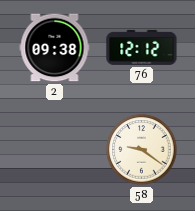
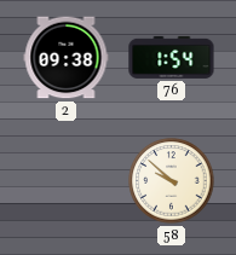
76: 12:12 -> 1:54 (172, 57)
58: 9:21 -> 9:52 (172, 181)
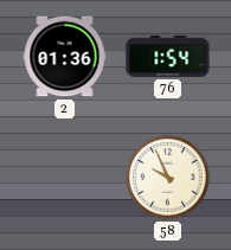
2: 09:38 -> 01:36 (65, 57)
58: 9:52 -> 9:56 (168, 178)
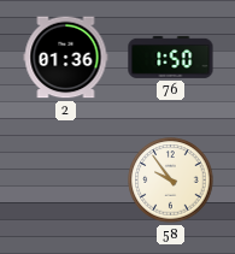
76: 1:54 -> 1:50 (171, 57)
58: 9:56 -> 9:54 (171, 181)
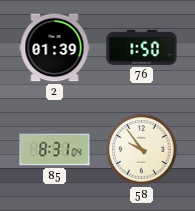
2: 01:36 -> 01:39 (55, 48)
85: none -> 8:31 (55, 150)
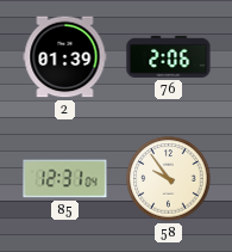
76: 1:50 -> 2:06 (169, 56)
85: 8:31 -> 12:31 (65, 179)
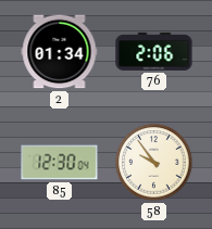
2: 01:39 -> 01:34 (60, 52)
85: 12:31 -> 12:30 (60, 163)
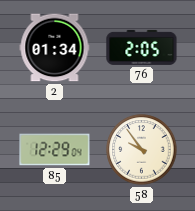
76: 2:06 -> 2:05 (142, 47)
85: 12:30 -> 12:29 (55, 150)
